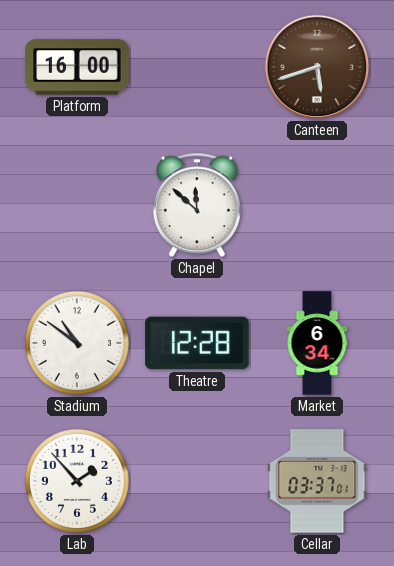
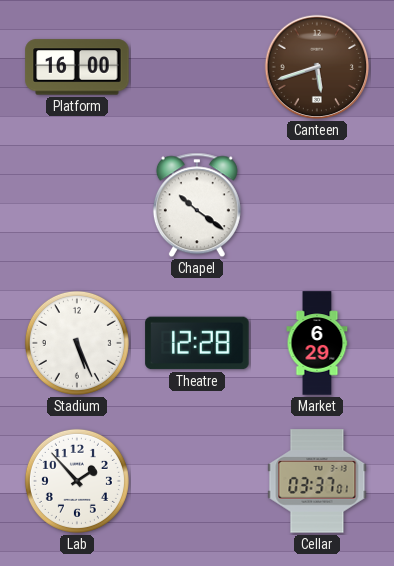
Chapel: 11:52 -> 10:21 (197, 205)
Stadium: 10:51 -> 5:26 (77, 343)
Market: 6:34 -> 6:29 (317, 343)
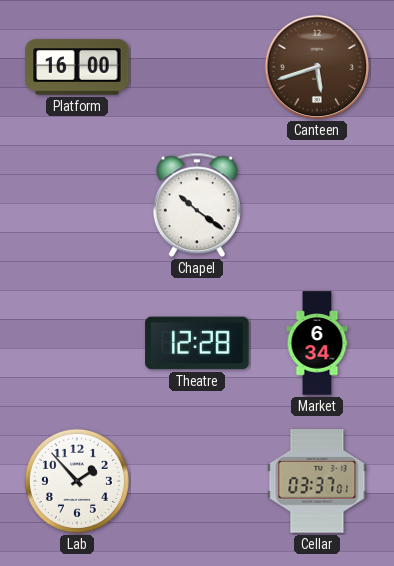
Stadium: 5:26 -> none (77, 343)
Market: 6:29 -> 6:34 (317, 343)
